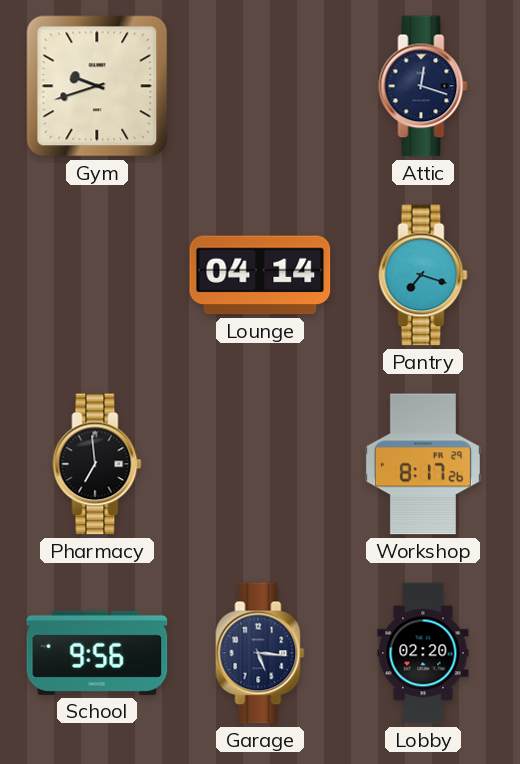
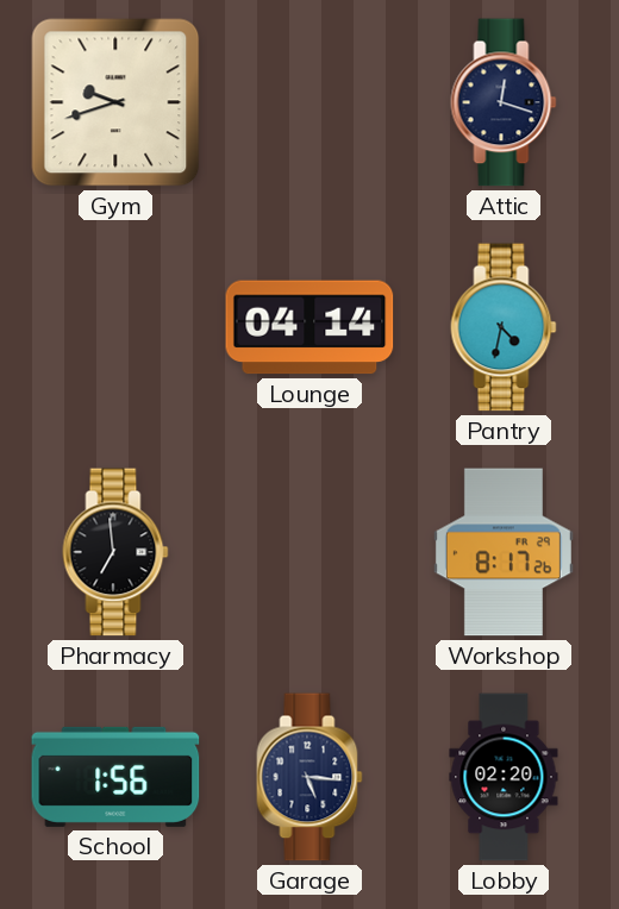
Pantry: 7:18 -> 4:32 (504, 327)
School: 9:56 -> 1:56 (115, 777)
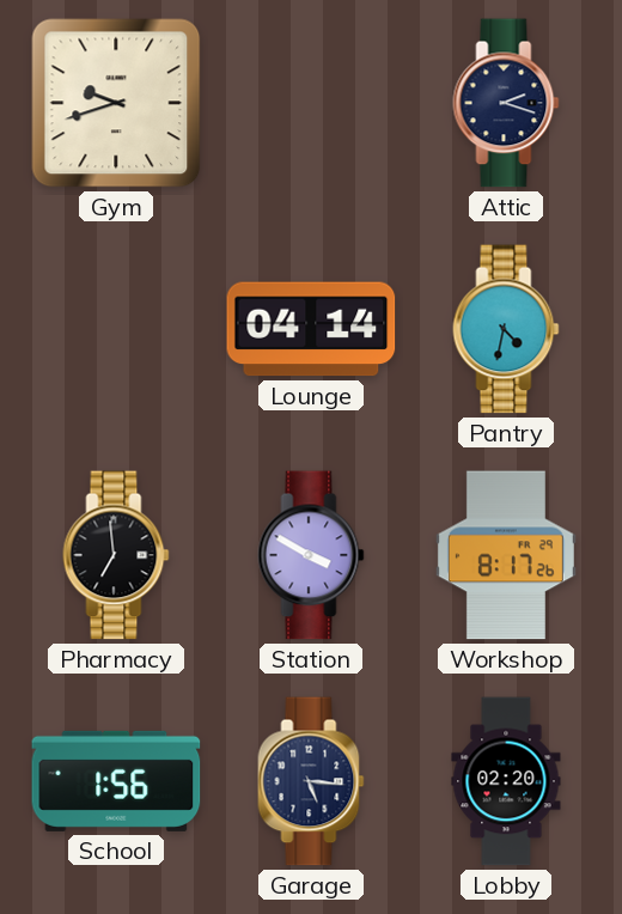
Attic: 12:18 -> 2:18 (506, 103)
Station: none -> 3:50 (311, 555)
